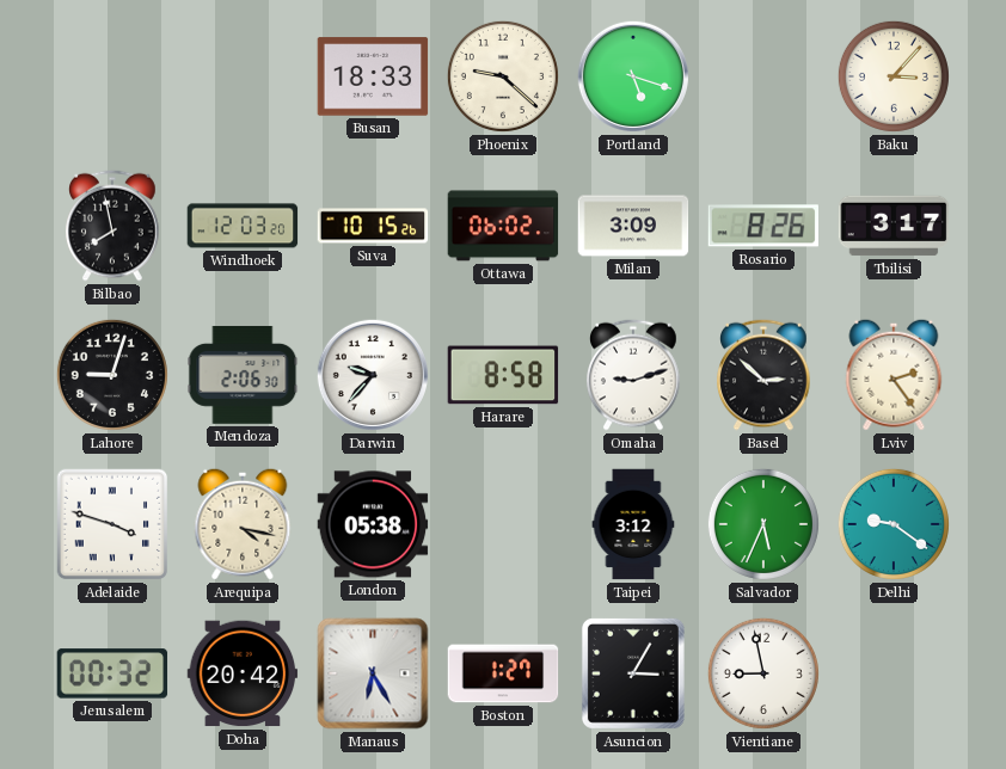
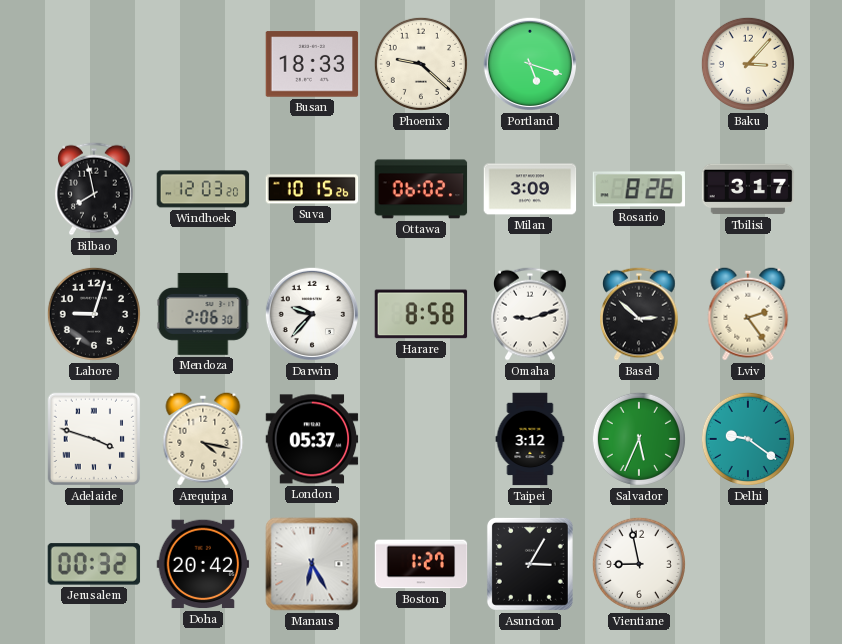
London: 05:38 -> 05:37 (312, 439)
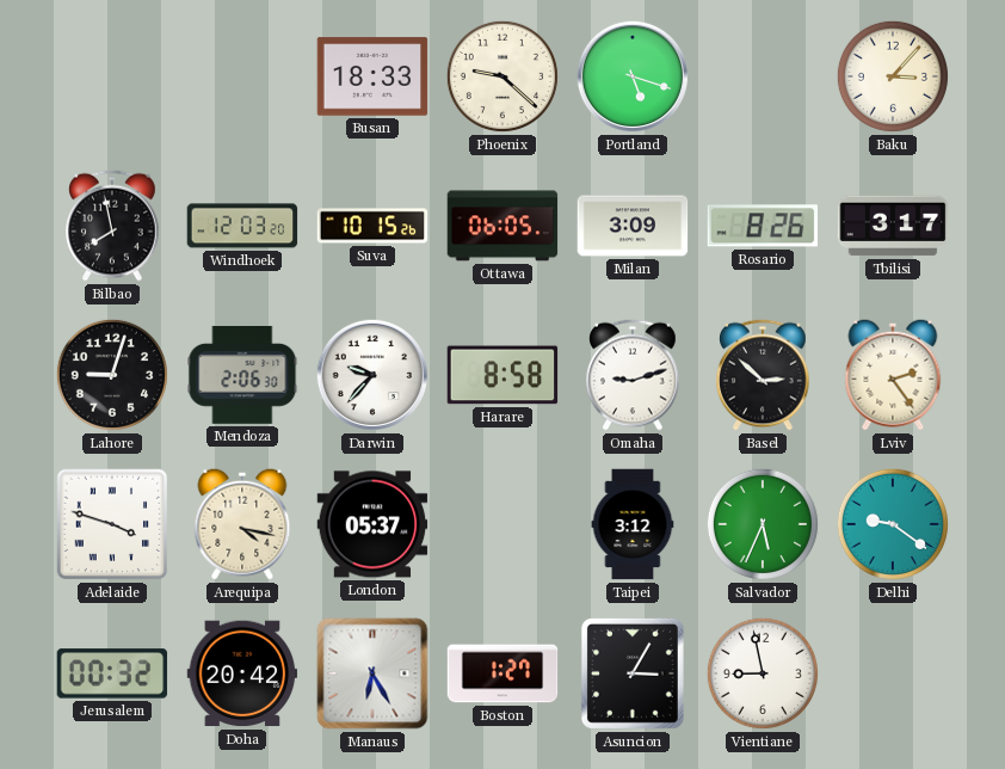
Ottawa: 06:02 -> 06:05 (503, 226)
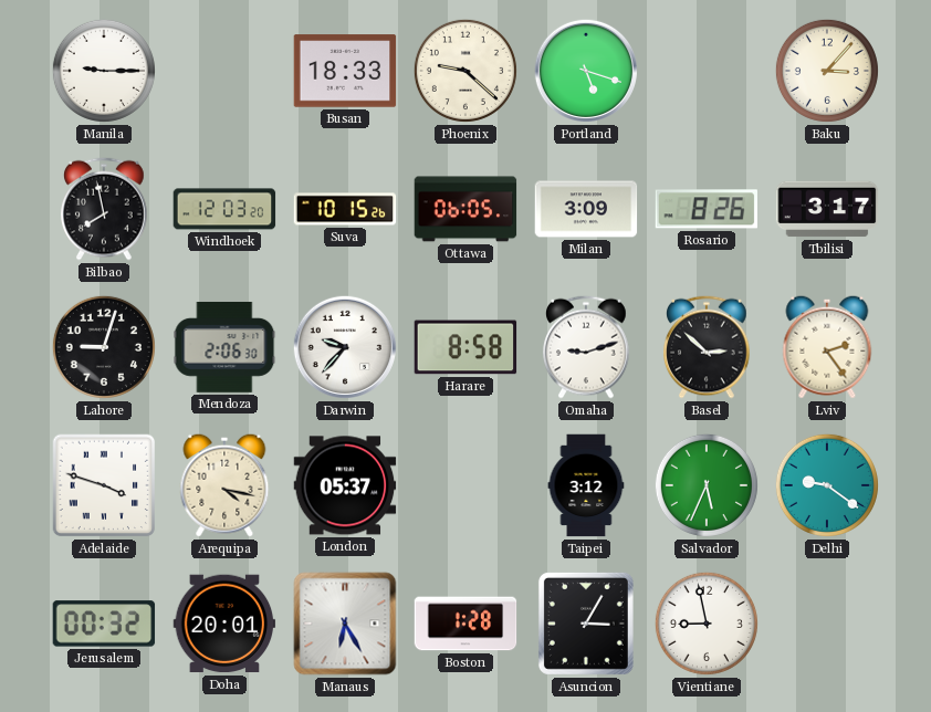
Manila: none -> 9:15 (104, 71)
Doha: 20:42 -> 20:01 (224, 624)
Boston: 1:27 -> 1:28 (465, 624)
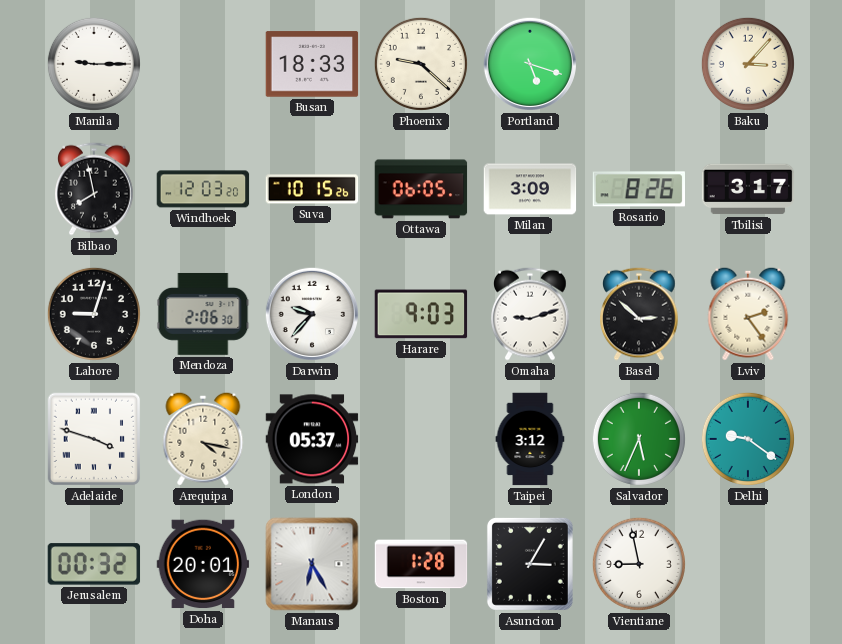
Harare: 8:58 -> 9:03 (421, 314)
